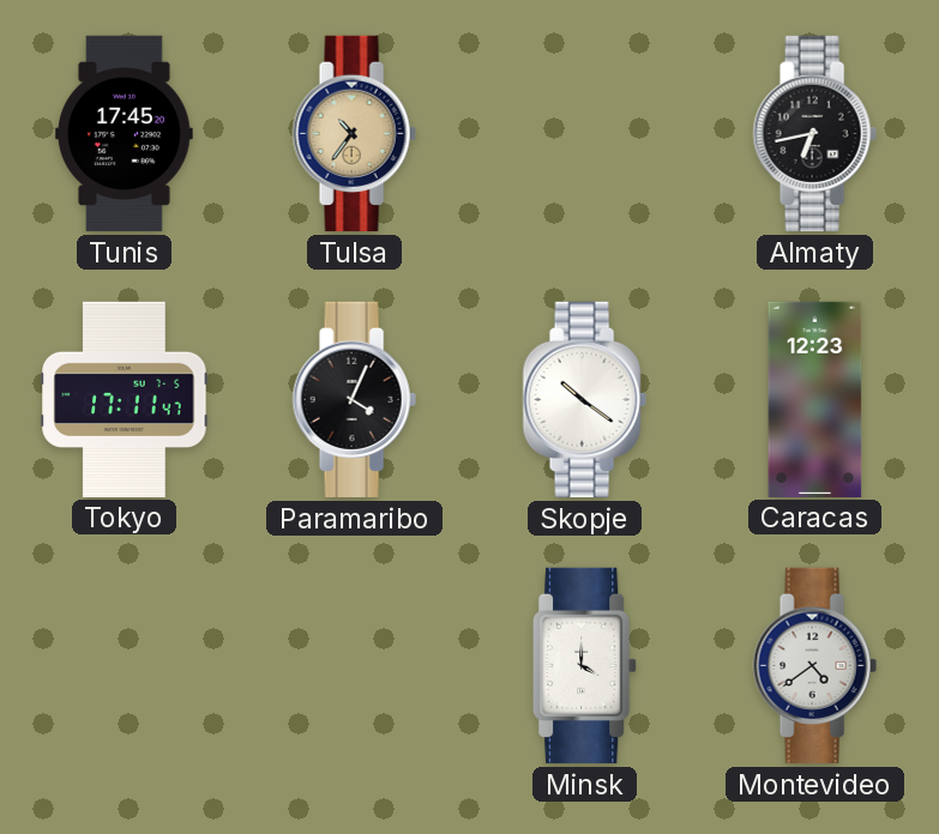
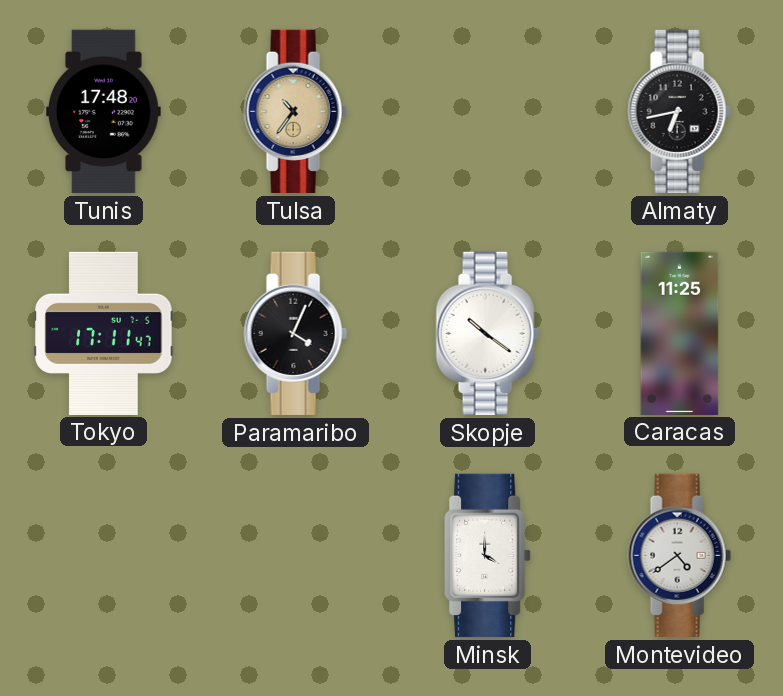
Tunis: 17:45 -> 17:48 (103, 111)
Caracas: 12:23 -> 11:25 (680, 333)
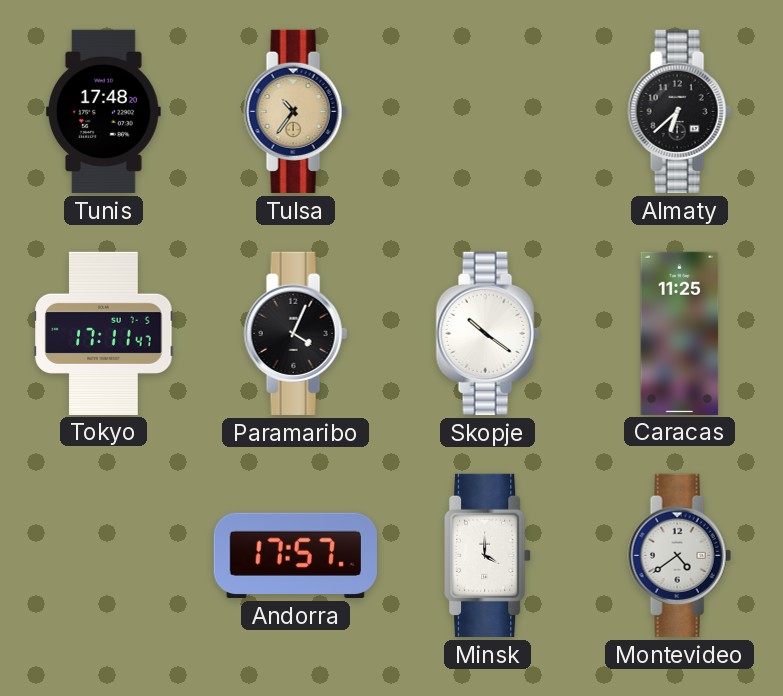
Almaty: 6:43 -> 6:38 (679, 111)
Andorra: none -> 17:57 (295, 555)
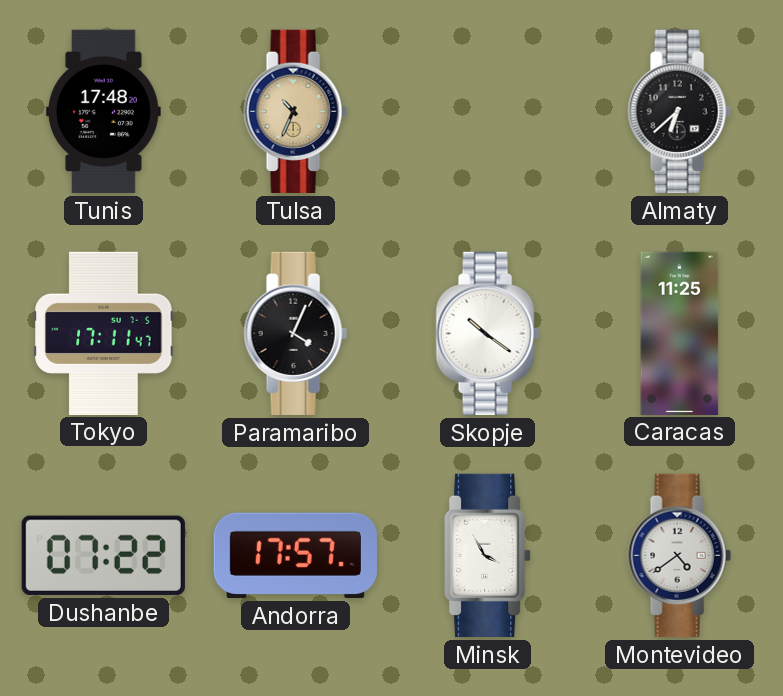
Tulsa: 10:36 -> 10:34 (295, 111)
Dushanbe: none -> 07:22 (103, 555)
Minsk: 4:00 -> 3:55 (488, 555)
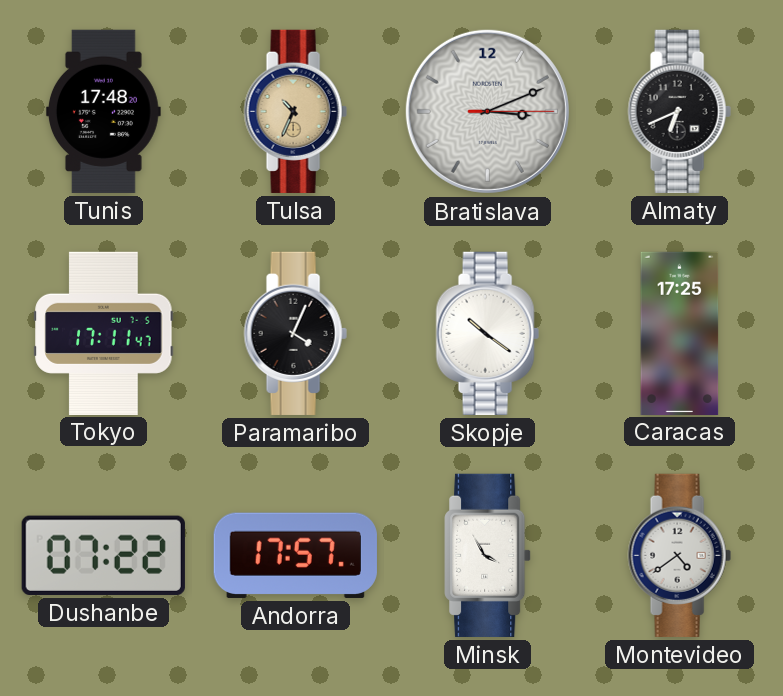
Bratislava: none -> 3:11 (487, 111)
Almaty: 6:38 -> 6:41 (679, 111)
Caracas: 11:25 -> 17:25 (680, 333)
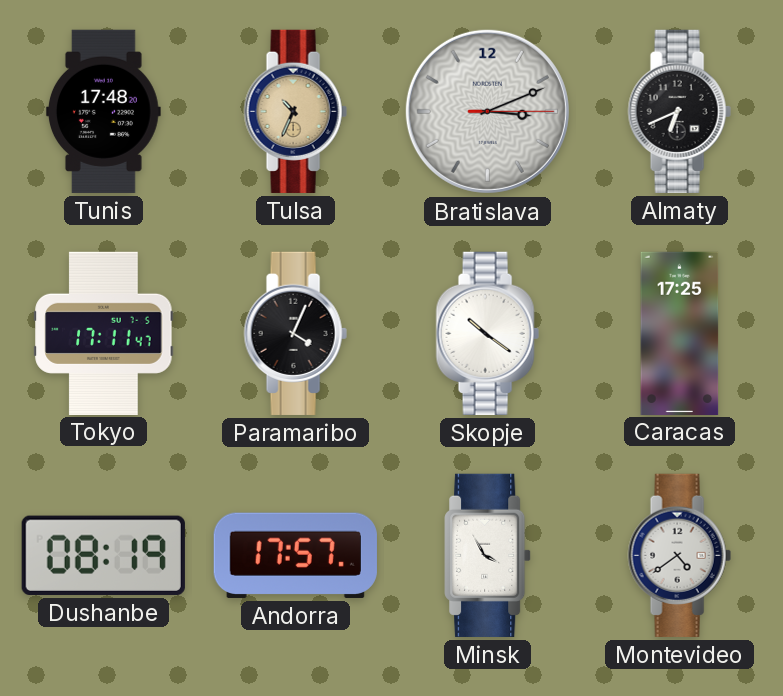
Dushanbe: 07:22 -> 08:19 (103, 555)
